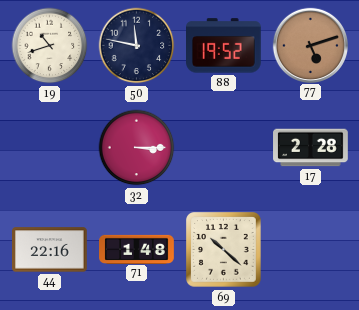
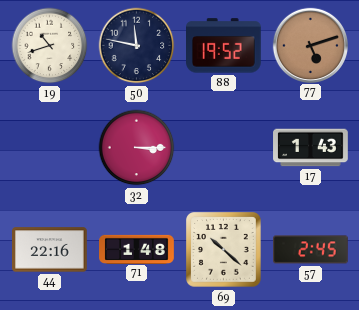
17: 2:28 -> 1:43 (311, 148)
57: none -> 2:45 (311, 250)
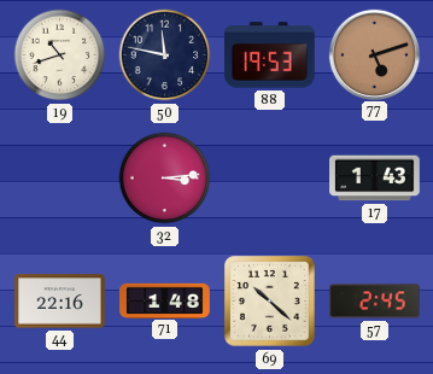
88: 19:52 -> 19:53 (270, 55)
32: 3:15 -> 3:14 (165, 179)
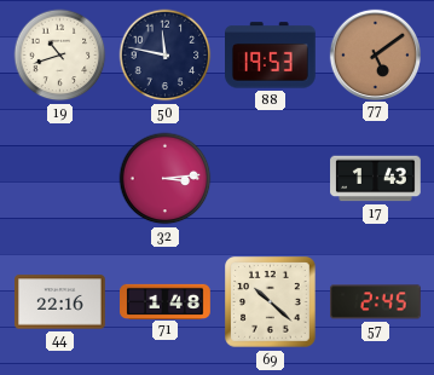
77: 5:12 -> 5:09 (375, 54)
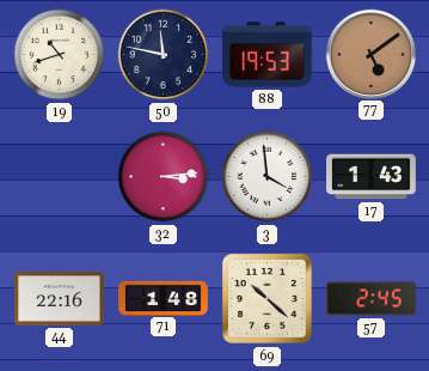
3: none -> 3:59 (268, 177)
